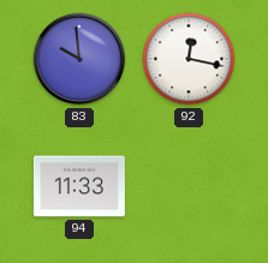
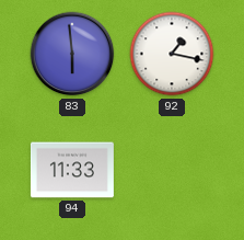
83: 9:59 -> 5:59 (72, 54)
92: 12:17 -> 1:17 (172, 54)
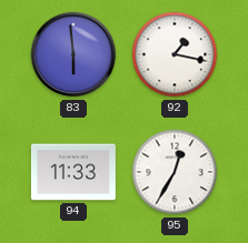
95: none -> 12:35 (175, 172)
